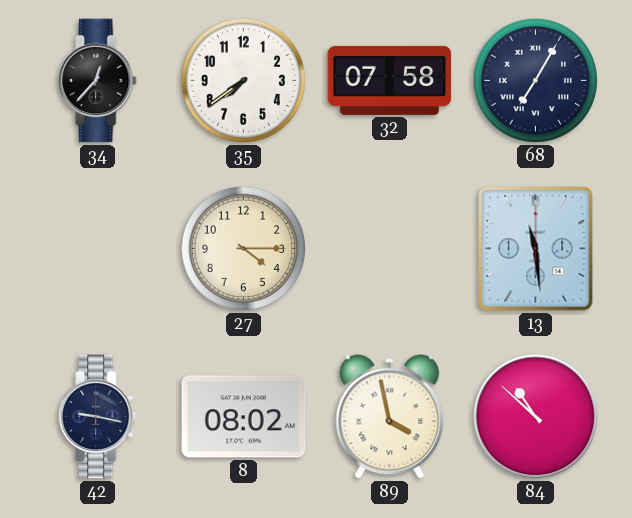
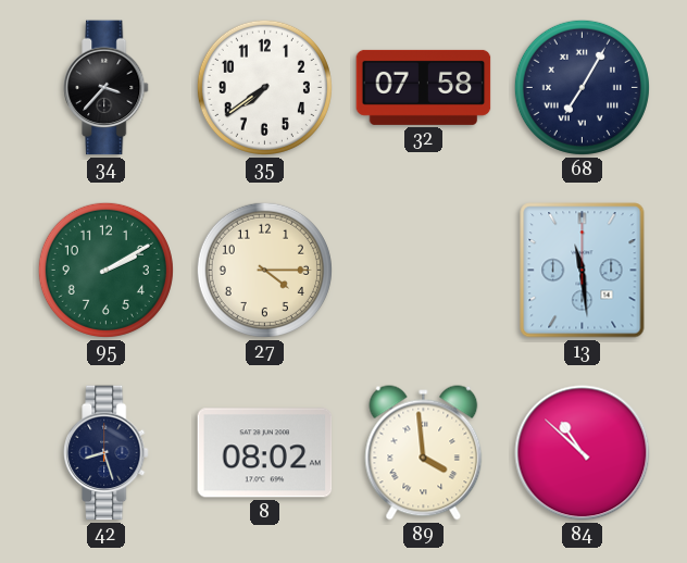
34: 12:37 -> 3:37 (107, 88)
95: none -> 2:10 (105, 270)
42: 9:17 -> 8:27 (107, 453)
89: 3:58 -> 3:59 (424, 453)
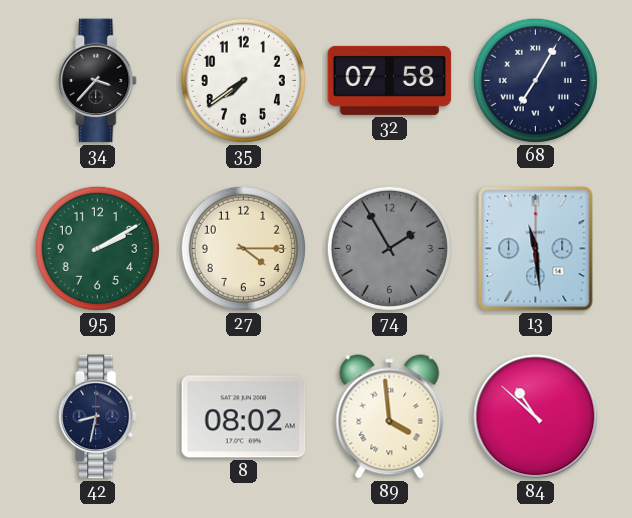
74: none -> 1:55 (389, 248)
42: 8:27 -> 8:32 (98, 417)
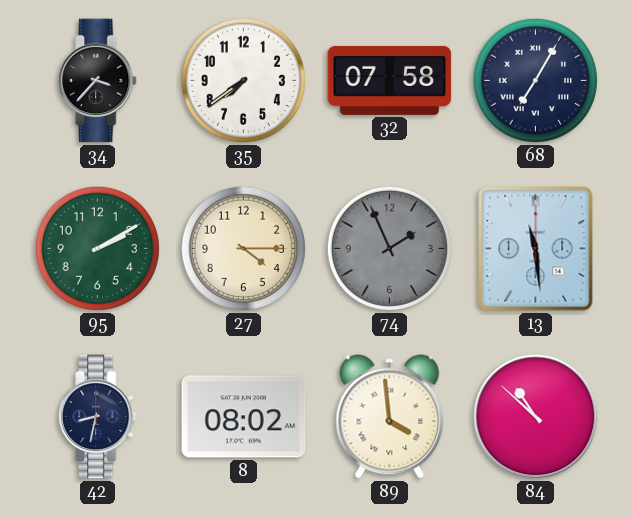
74: 1:55 -> 1:56 (389, 248)
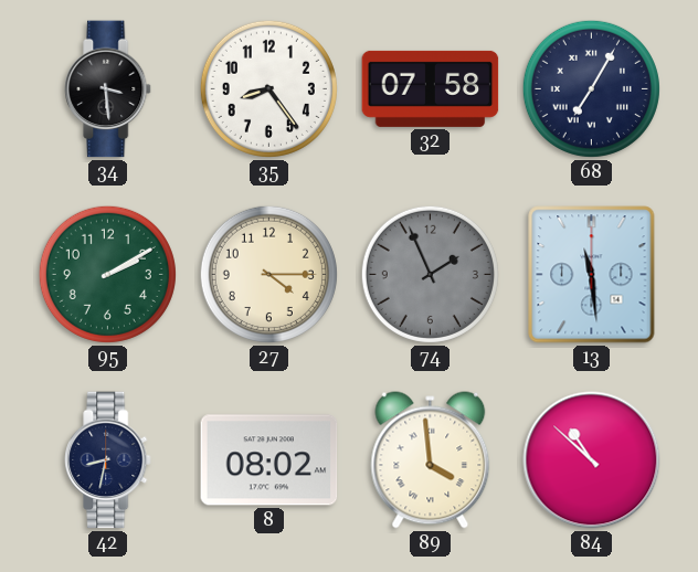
34: 3:37 -> 3:29 (108, 89)
35: 7:39 -> 8:24 (268, 88)
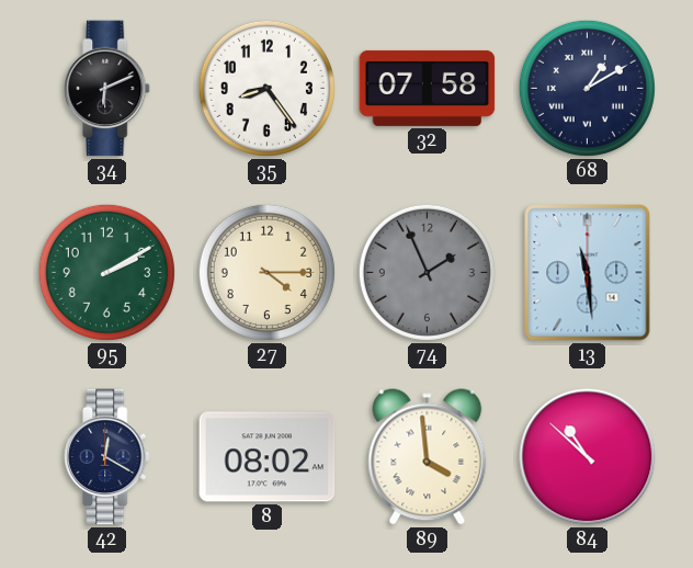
34: 3:29 -> 6:11 (107, 89)
68: 7:05 -> 1:10 (587, 88)
42: 8:32 -> 12:20 (107, 457)
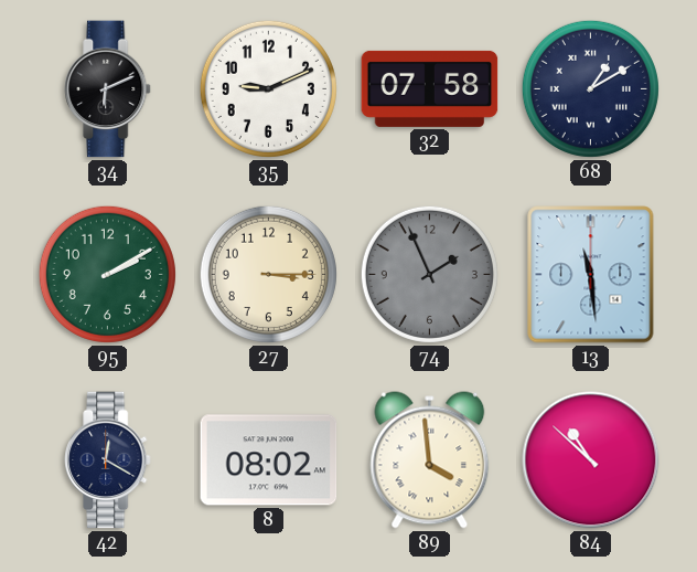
35: 8:24 -> 9:11 (268, 88)
27: 4:15 -> 3:15 (268, 274)
